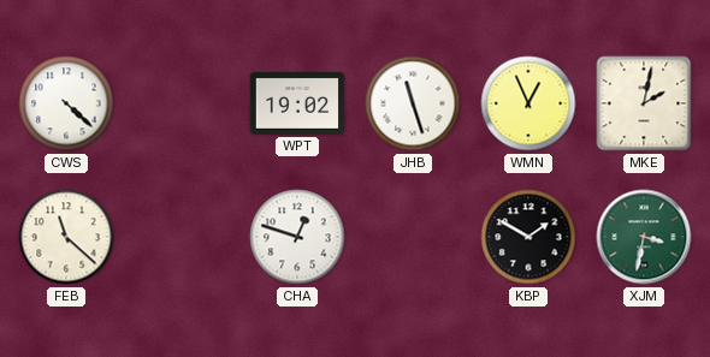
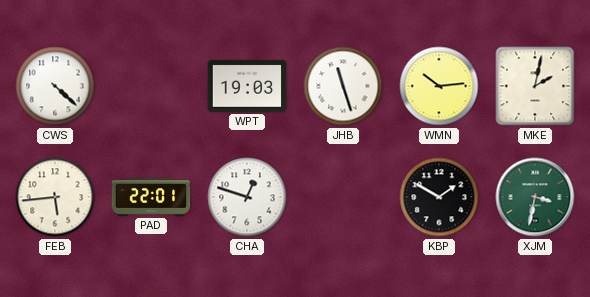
WPT: 19:02 -> 19:03 (247, 86)
WMN: 12:56 -> 10:14 (439, 86)
FEB: 11:22 -> 5:44 (55, 197)
PAD: none -> 22:01 (151, 197)
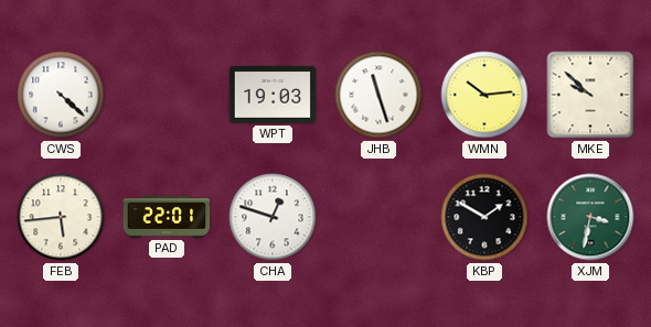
MKE: 2:02 -> 9:52 (590, 95)
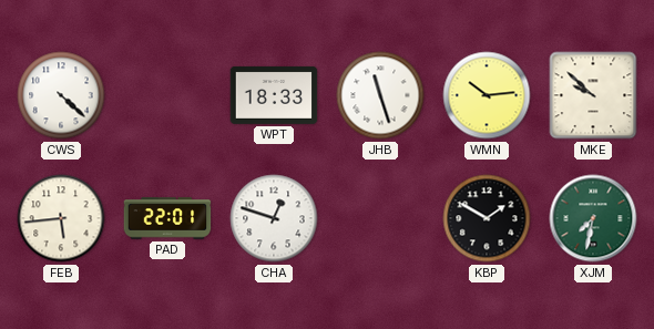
WPT: 19:03 -> 18:33 (274, 95)
XJM: 3:32 -> 7:32 (593, 218)
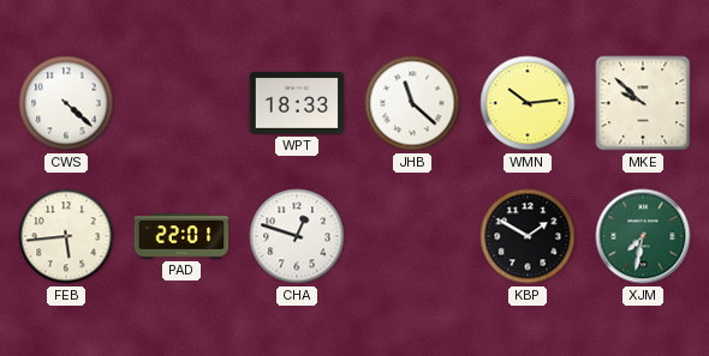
JHB: 11:27 -> 11:22 (412, 103)
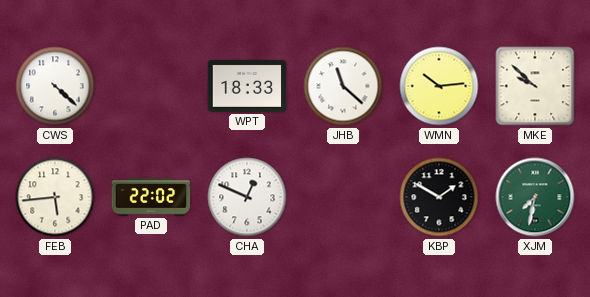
PAD: 22:01 -> 22:02 (151, 197)
CHA: 12:48 -> 12:49 (247, 197)
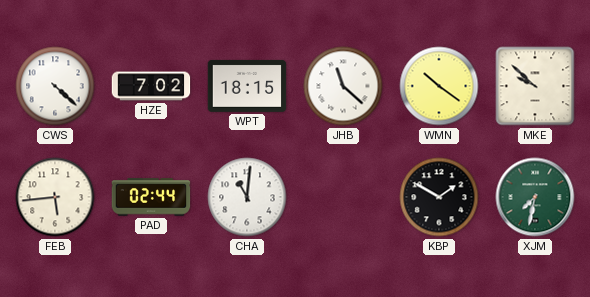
HZE: none -> 7:02 (151, 86)
WPT: 18:33 -> 18:15 (247, 86)
WMN: 10:14 -> 10:21 (439, 86)
PAD: 22:02 -> 02:44 (151, 197)
CHA: 12:49 -> 11:01 (247, 197)
